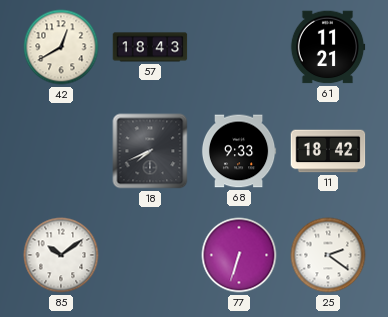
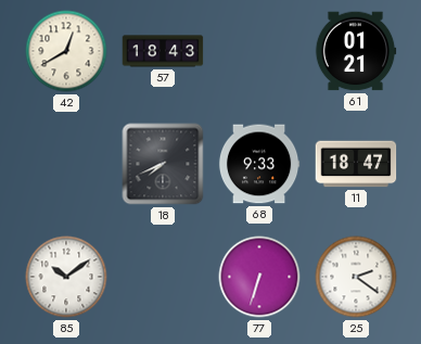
61: 11:21 -> 01:21 (356, 51)
11: 18:42 -> 18:47 (356, 164)
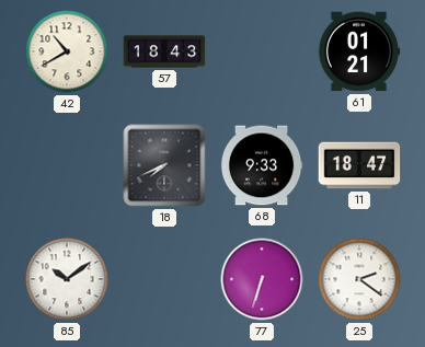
42: 12:40 -> 10:40 (67, 51)
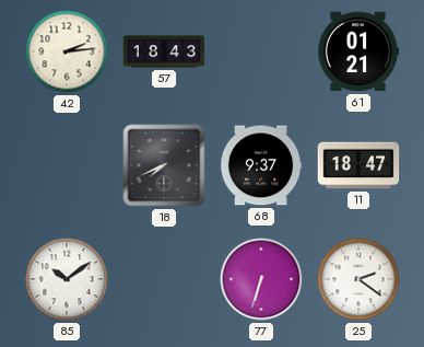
42: 10:40 -> 2:14 (67, 51)
68: 9:33 -> 9:37 (261, 165)
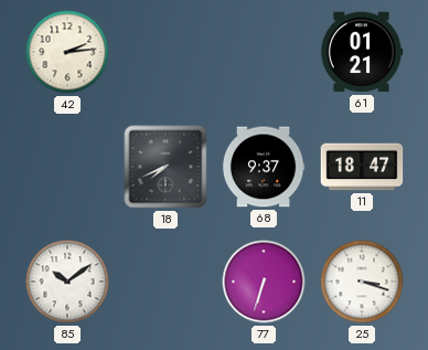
57: 18:43 -> none (164, 51)
25: 2:21 -> 3:18 (362, 282)
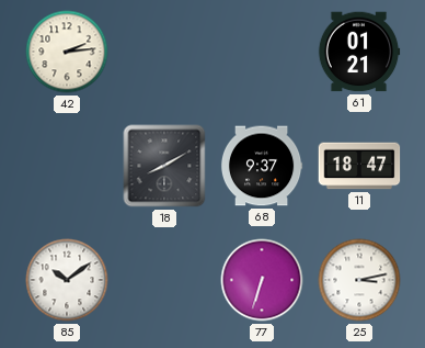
18: 7:41 -> 8:10 (164, 166)
25: 3:18 -> 3:13 (359, 280)
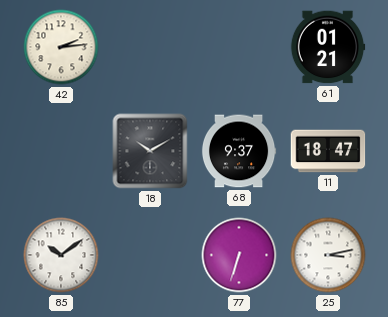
18: 8:10 -> 10:10 (150, 151)
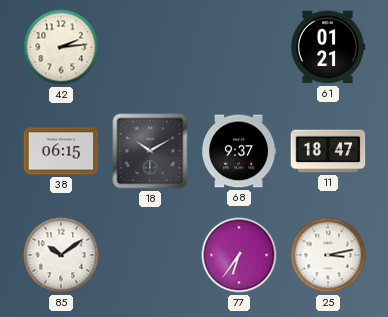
38: none -> 06:15 (61, 151)
77: 6:33 -> 6:36 (239, 255)
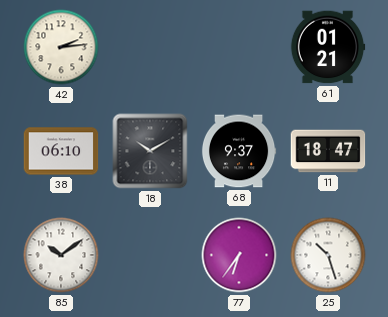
38: 06:15 -> 06:10 (61, 151)
25: 3:13 -> 10:27 (328, 255)
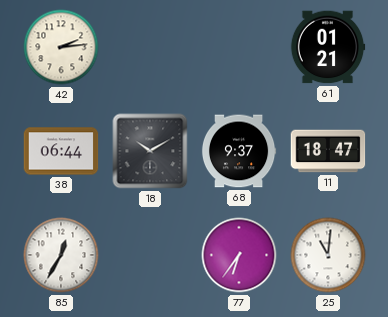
38: 06:10 -> 06:44 (61, 151)
85: 10:09 -> 12:35 (61, 255)
25: 10:27 -> 11:01 (328, 255)
